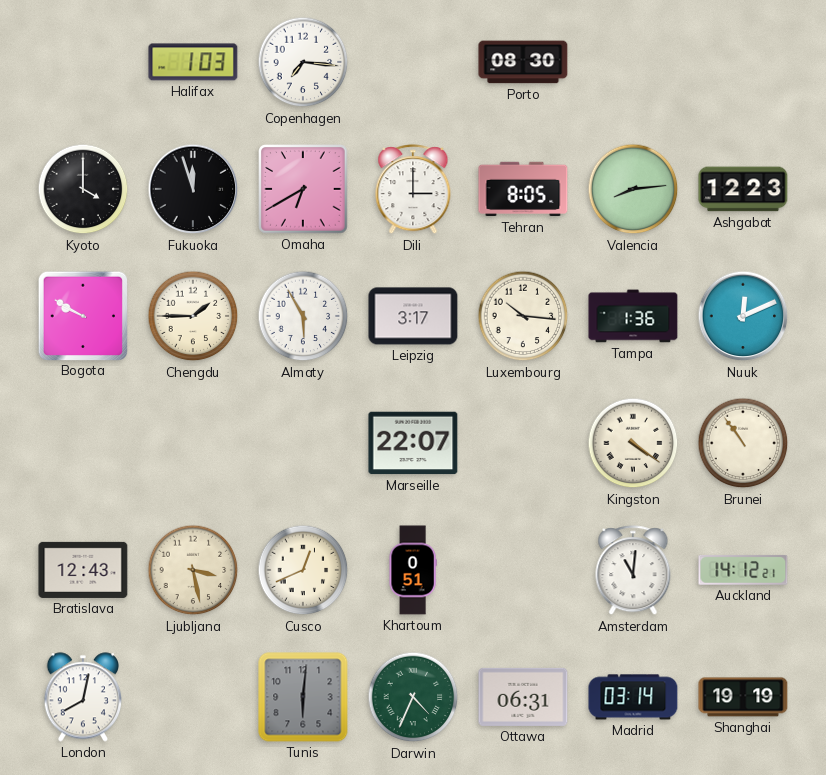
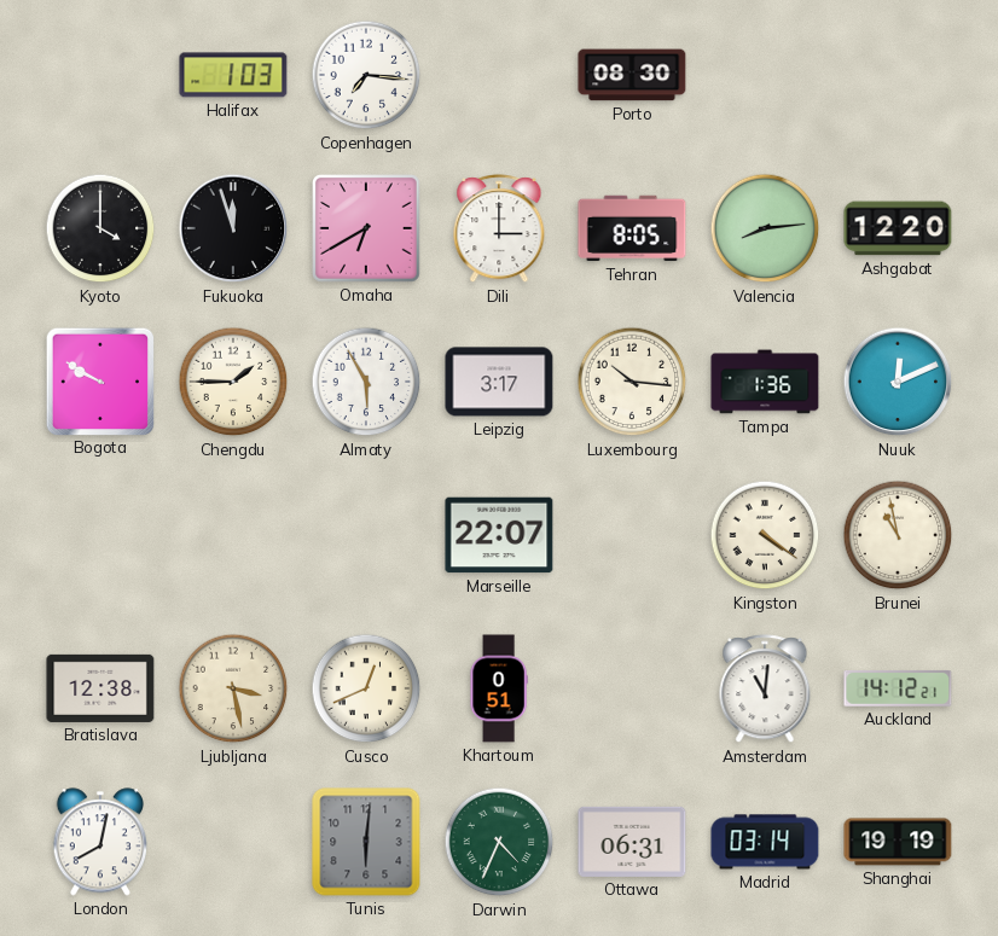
Ashgabat: 12:23 -> 12:20 (898, 228)
Brunei: 10:54 -> 10:58 (898, 535)
Bratislava: 12:43 -> 12:38 (100, 688)
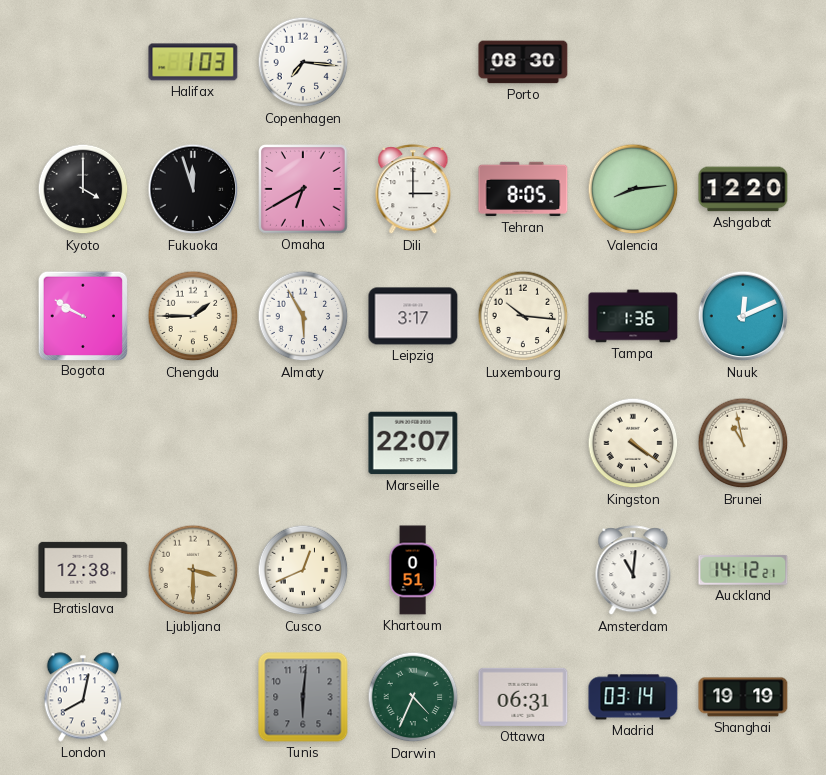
Ljubljana: 3:28 -> 3:30 (193, 570)
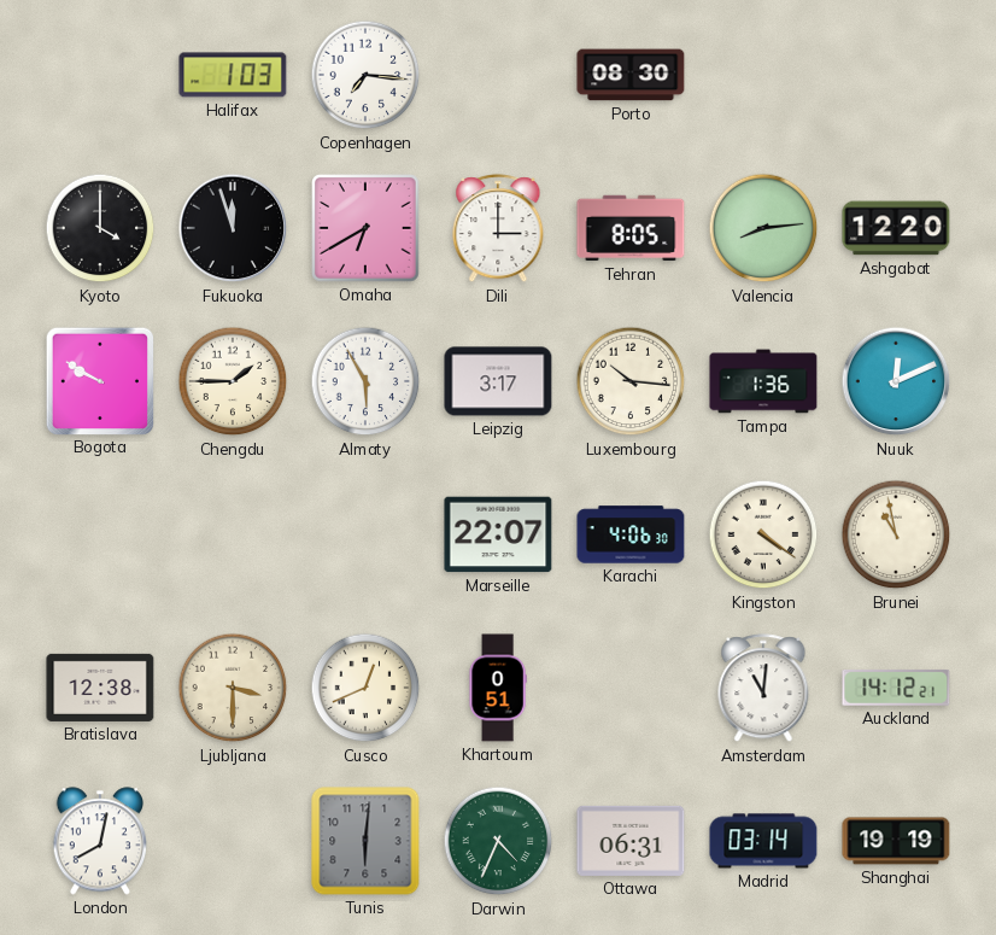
Karachi: none -> 4:06 (631, 534)
